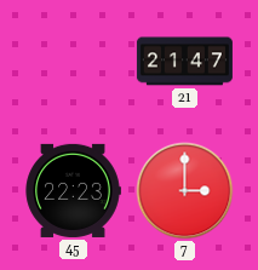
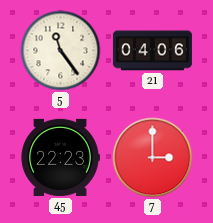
5: none -> 11:24 (61, 51)
21: 21:47 -> 04:06 (152, 51)
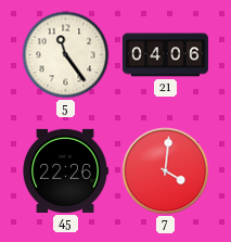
45: 22:23 -> 22:26 (65, 170)
7: 3:00 -> 4:01 (166, 171)
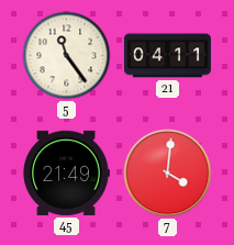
21: 04:06 -> 04:11 (167, 56)
45: 22:26 -> 21:49 (66, 172)
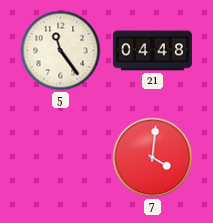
21: 04:11 -> 04:48 (152, 51)
45: 21:49 -> none (66, 172)
